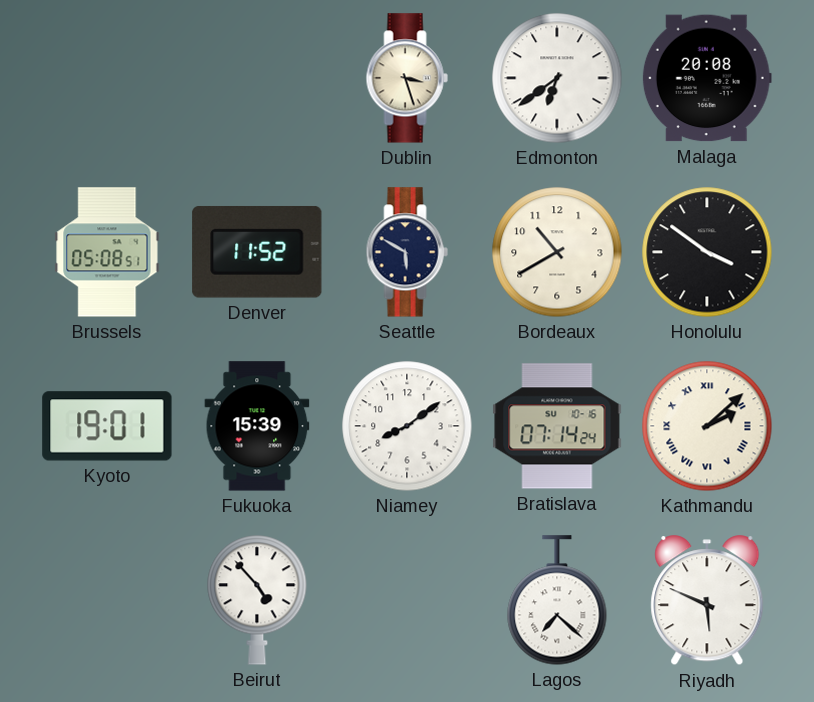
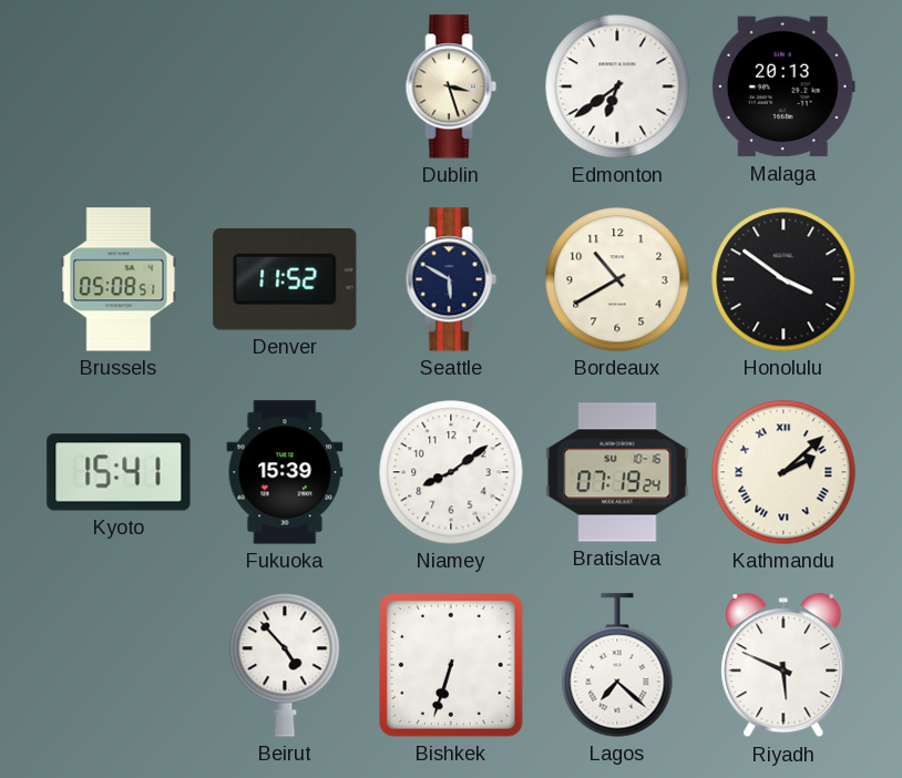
Malaga: 20:08 -> 20:13 (783, 86)
Kyoto: 19:01 -> 15:41 (119, 472)
Bratislava: 07:14 -> 07:19 (617, 472)
Bishkek: none -> 6:33 (452, 666)
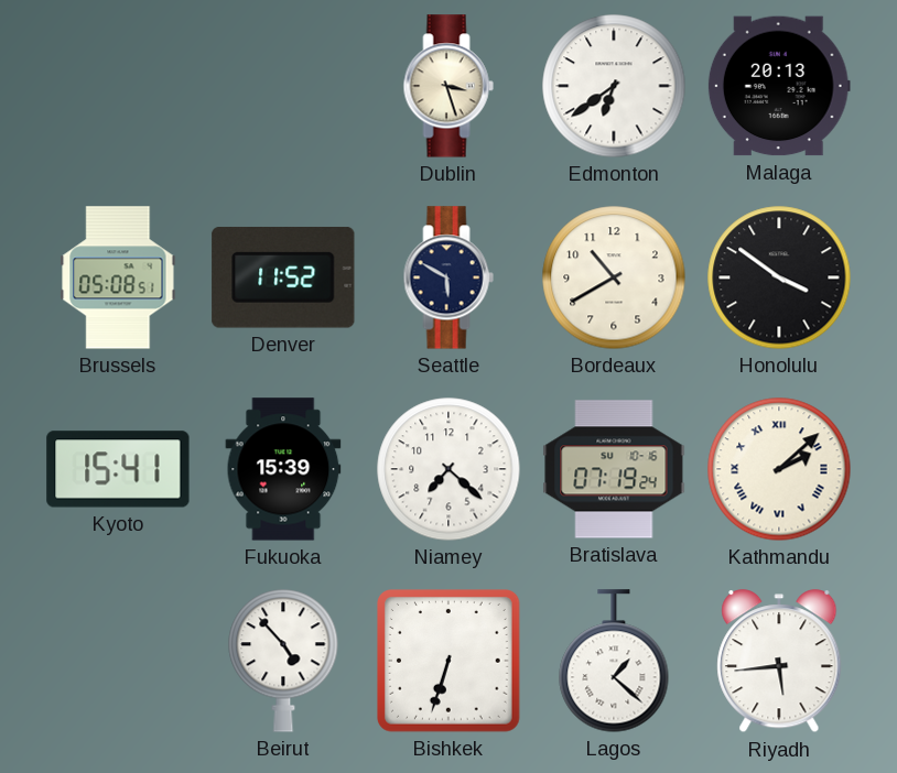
Niamey: 8:09 -> 7:22 (448, 469)
Lagos: 7:22 -> 1:22 (614, 661)
Riyadh: 5:49 -> 5:44 (779, 662)
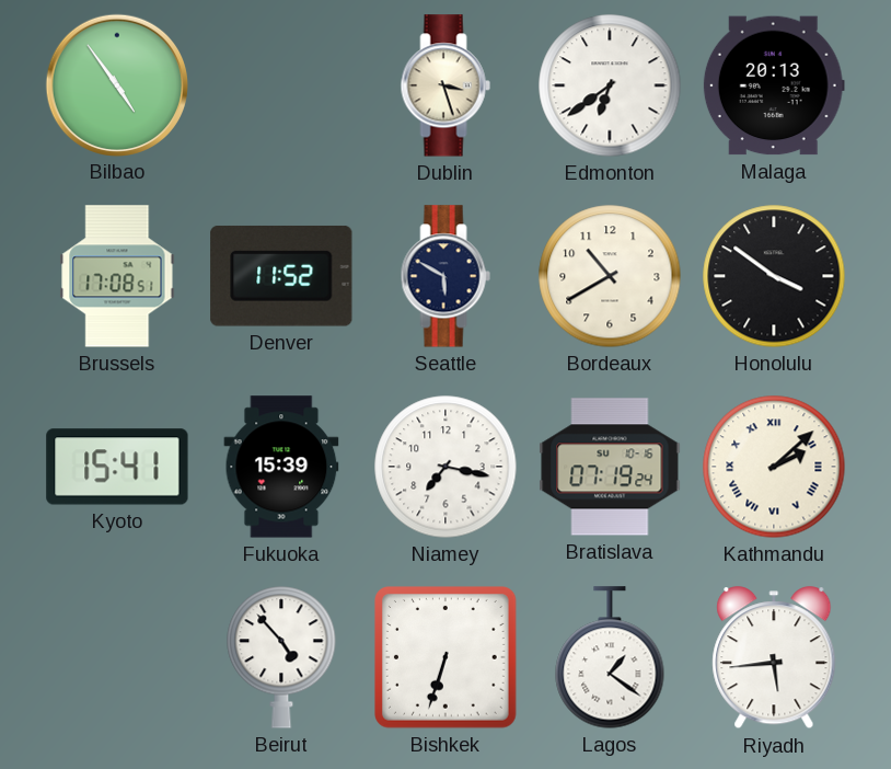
Bilbao: none -> 4:54 (116, 84)
Brussels: 05:08 -> 17:08 (117, 276)
Niamey: 7:22 -> 7:17 (445, 467)
Lagos: 1:22 -> 1:21 (610, 657)
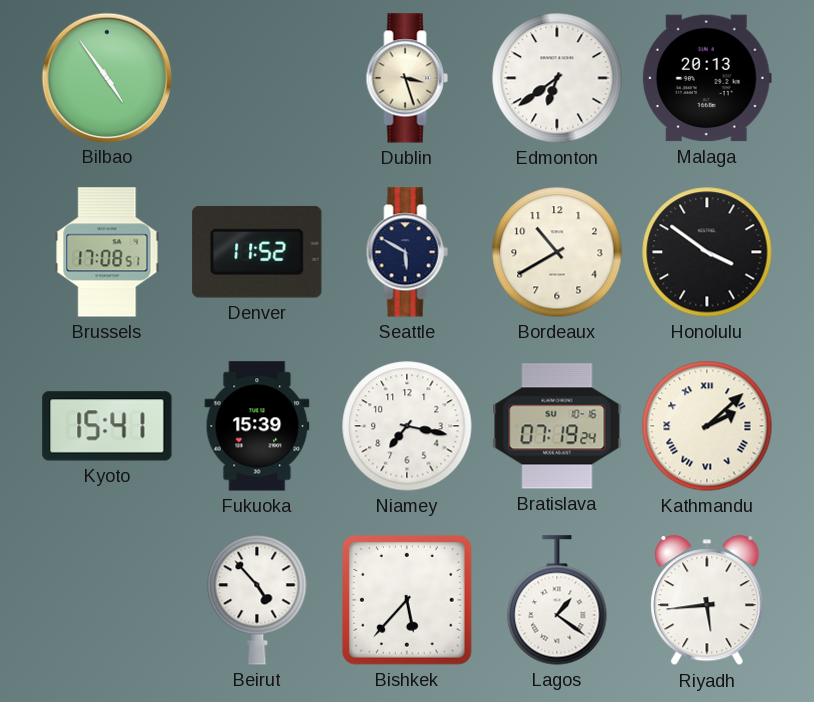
Bishkek: 6:33 -> 5:37 (408, 601)
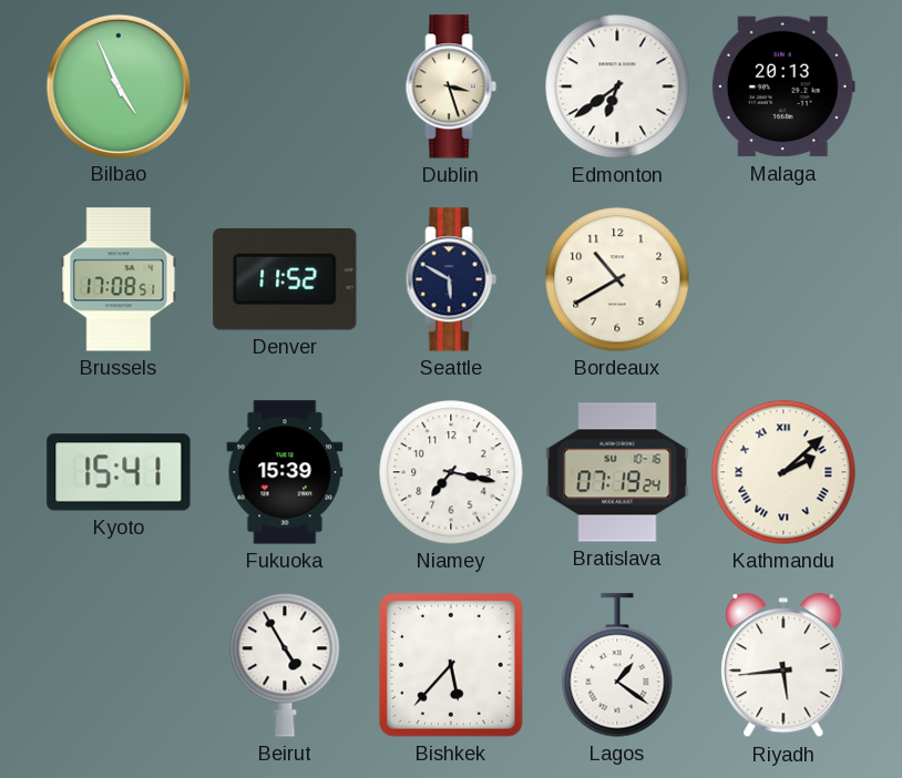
Bilbao: 4:54 -> 4:56 (117, 85)
Honolulu: 3:51 -> none (707, 252)
Beirut: 4:53 -> 4:55 (285, 665)
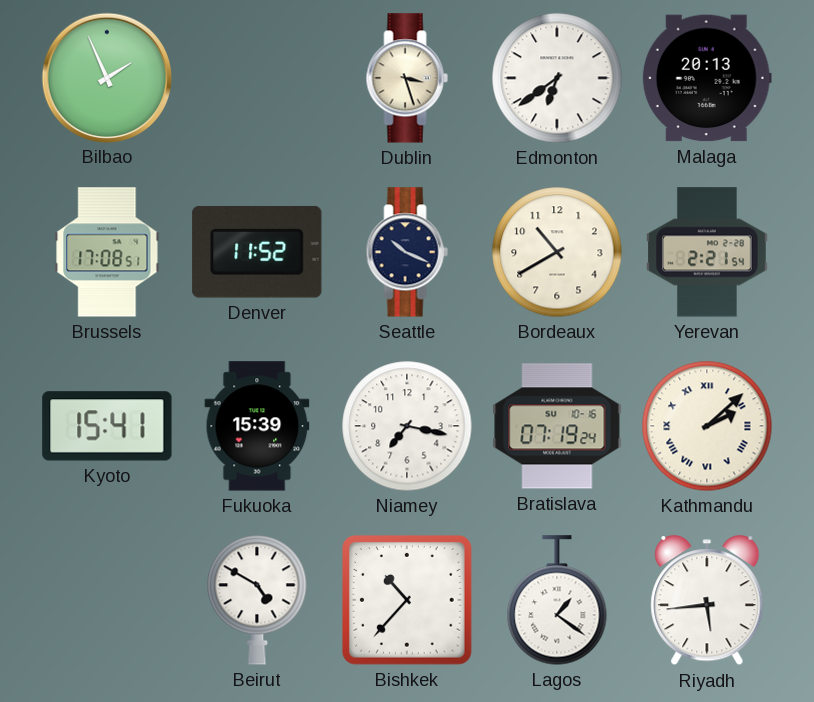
Bilbao: 4:56 -> 1:56 (106, 77)
Seattle: 5:50 -> 10:19 (407, 252)
Yerevan: none -> 2:21 (707, 252)
Beirut: 4:55 -> 4:50 (257, 600)
Bishkek: 5:37 -> 10:37 (408, 601)
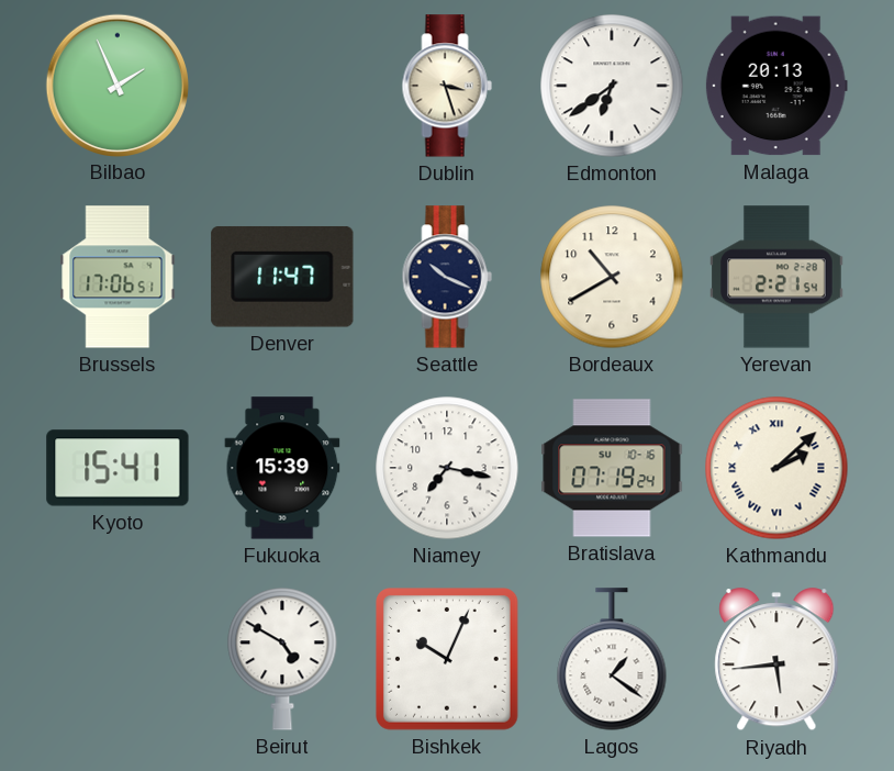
Brussels: 17:08 -> 17:06 (118, 277)
Denver: 11:52 -> 11:47 (282, 277)
Bishkek: 10:37 -> 10:04 (448, 660)
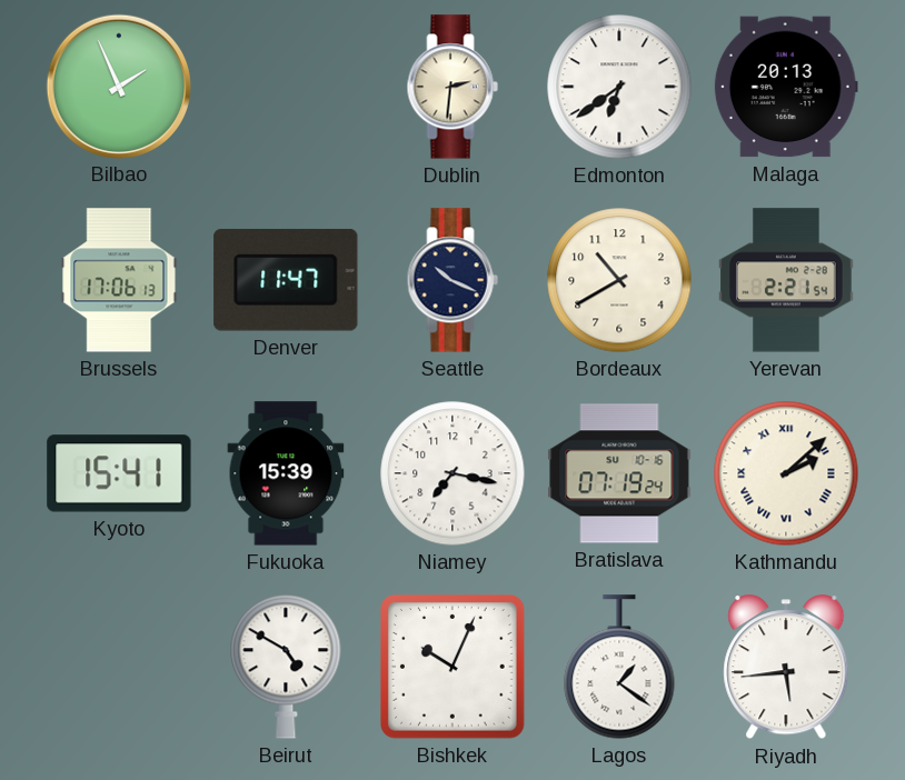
Dublin: 3:27 -> 2:31 (452, 87)
Brussels: 17:06:51 -> 17:06:13 (119, 280)
